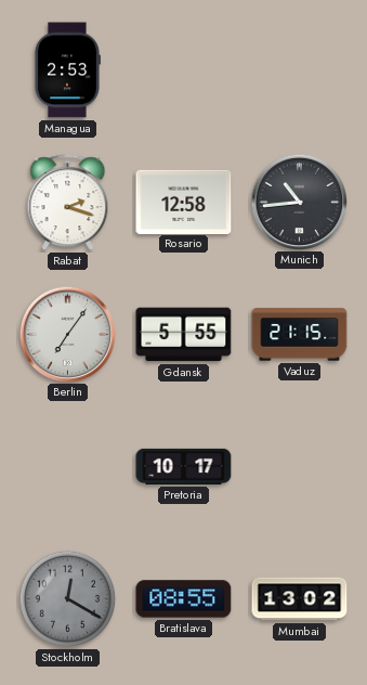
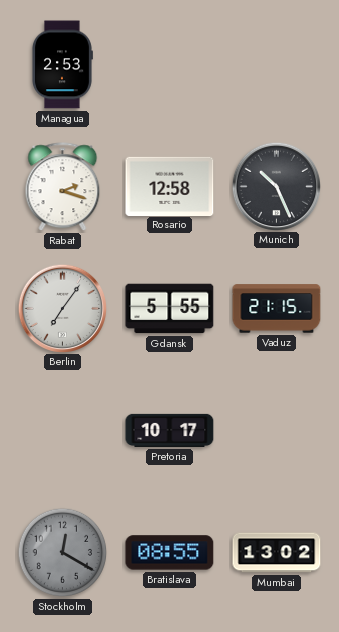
Munich: 10:44 -> 10:26 (276, 186)
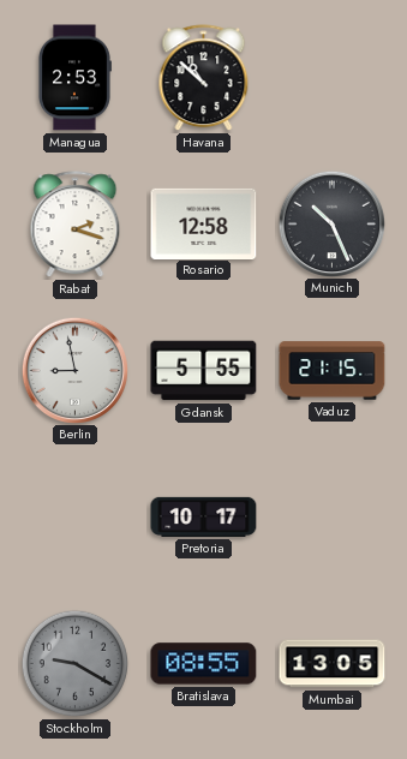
Havana: none -> 10:52 (204, 78)
Berlin: 7:06 -> 8:58 (74, 370)
Stockholm: 12:20 -> 9:20 (76, 664)
Mumbai: 13:02 -> 13:05 (333, 664)
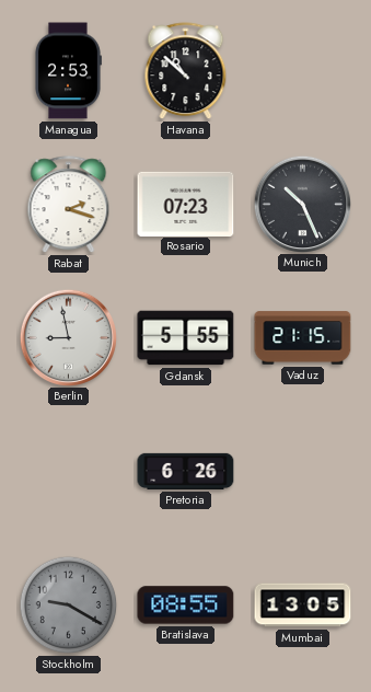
Rosario: 12:58 -> 07:23 (186, 204)
Pretoria: 10:17 -> 6:26 (186, 471)
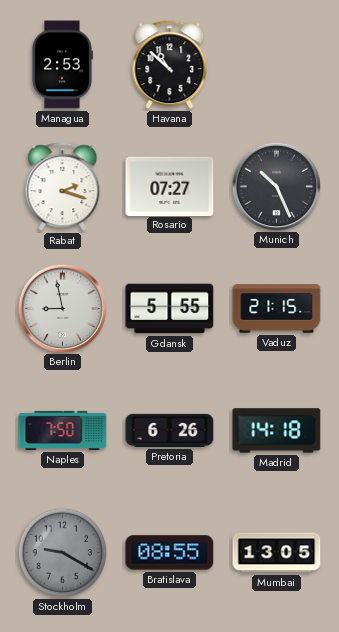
Rosario: 07:23 -> 07:27 (170, 186)
Naples: none -> 7:50 (63, 430)
Madrid: none -> 14:18 (277, 431)
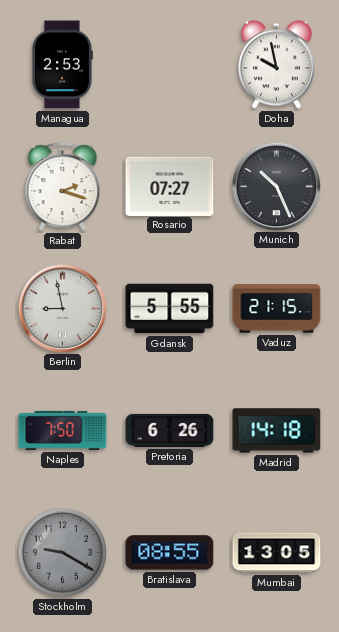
Havana: 10:52 -> none (170, 65)
Doha: none -> 9:58 (276, 65)
